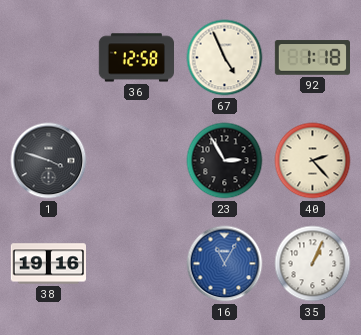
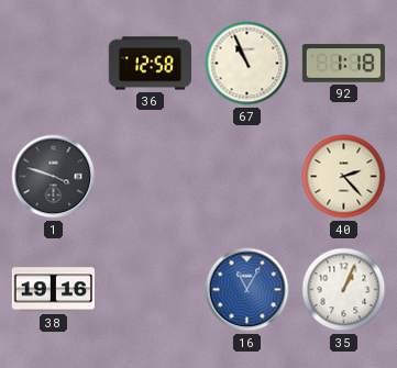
67: 4:56 -> 10:56 (247, 64)
23: 2:55 -> none (225, 161)
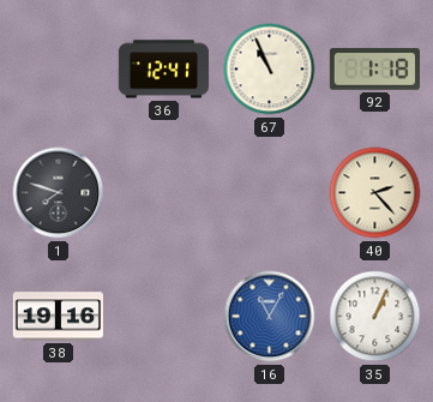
36: 12:58 -> 12:41 (163, 70)
1: 3:48 -> 7:48 (59, 193)
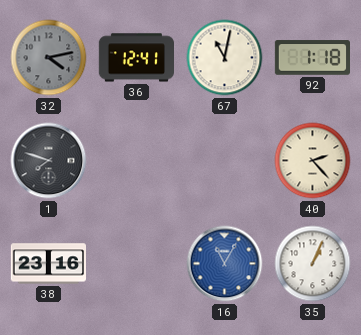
32: none -> 4:13 (49, 58)
67: 10:56 -> 11:02 (225, 58)
38: 19:16 -> 23:16 (48, 264)
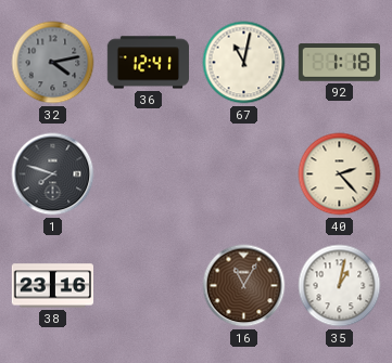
16 dial: blue -> brown (244, 286)
35: 1:04 -> 1:02 (340, 286)
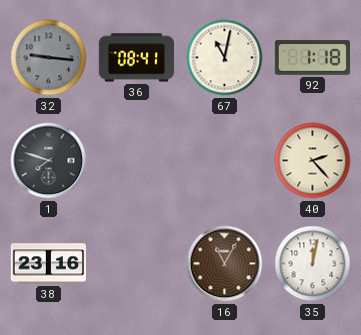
32: 4:13 -> 9:16 (49, 58)
36: 12:41 -> 08:41 (136, 58)
35: 1:02 -> 12:02 (313, 264)
